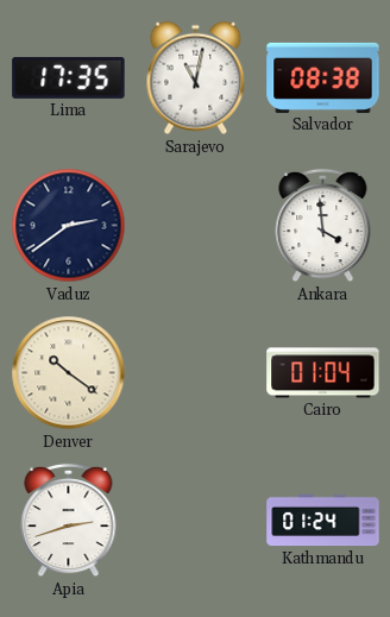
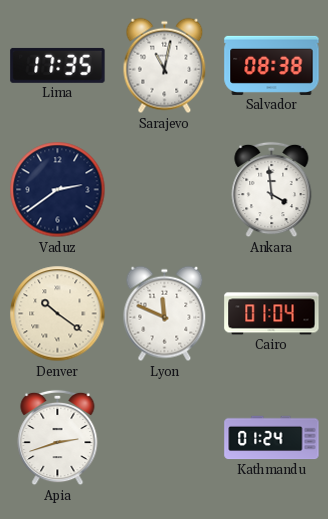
Lyon: none -> 11:49 (165, 314)
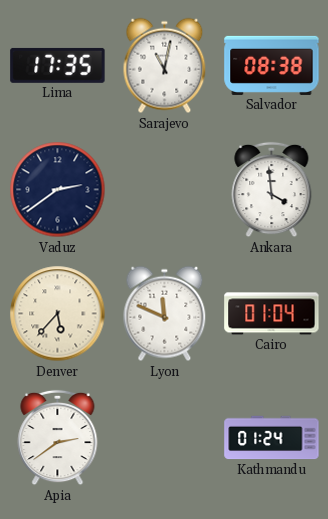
Denver: 10:21 -> 5:37 (58, 314)
Apia: 2:42 -> 2:39 (58, 438)
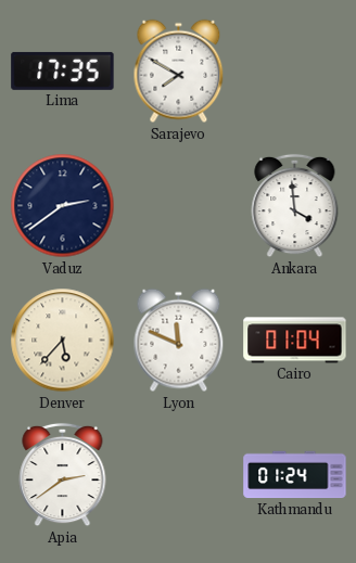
Sarajevo: 11:02 -> 7:50 (179, 72)
Salvador: 08:38 -> none (272, 65)
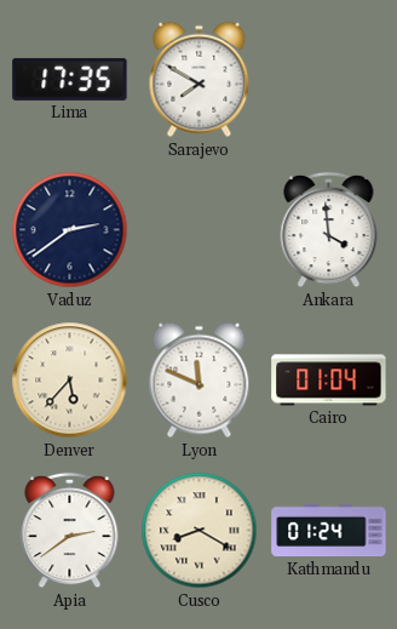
Cusco: none -> 8:20 (200, 531)
